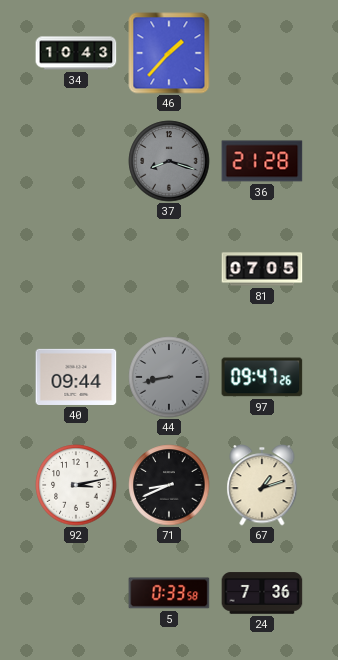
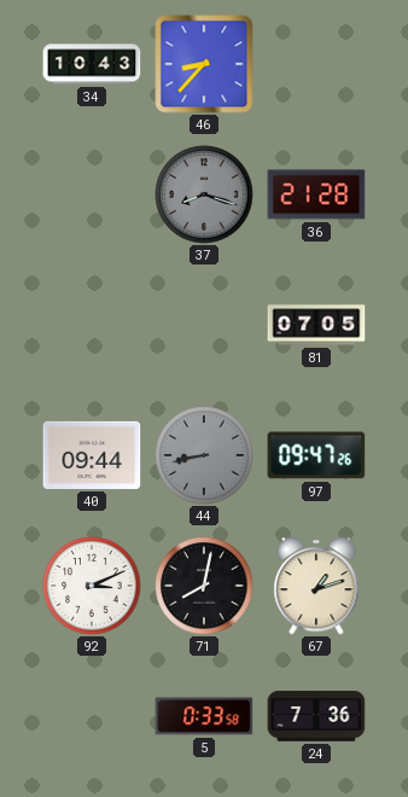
46: 1:37 -> 8:37 (204, 64)
92: 3:13 -> 3:11 (92, 586)
71: 8:41 -> 8:02 (204, 586)
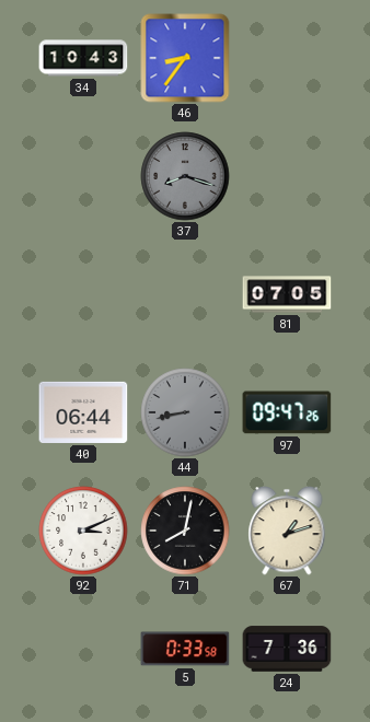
46: 8:37 -> 8:36 (185, 58)
36: 21:28 -> none (316, 194)
40: 09:44 -> 06:44 (83, 412)
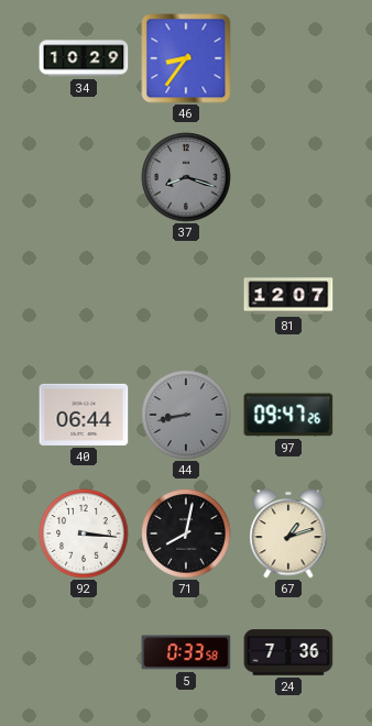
34: 10:43 -> 10:29 (84, 58)
81: 07:05 -> 12:07 (288, 296)
92: 3:11 -> 3:16 (84, 533)
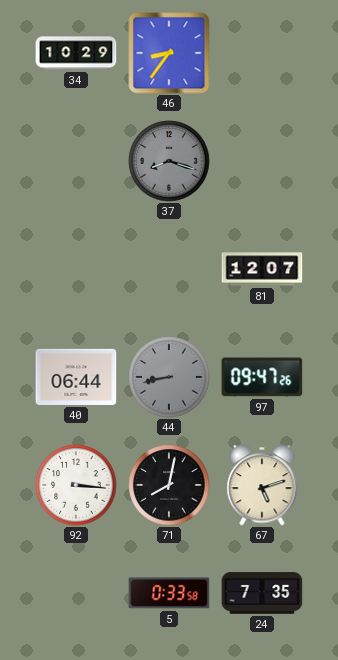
67: 1:12 -> 5:12 (262, 485)
24: 7:36 -> 7:35 (262, 593)
